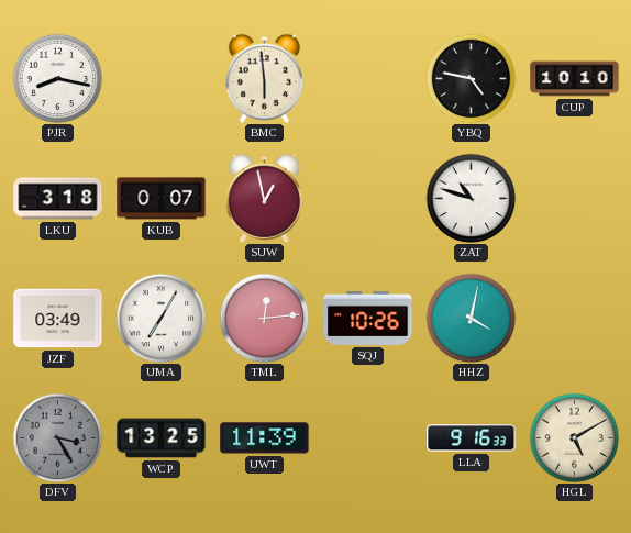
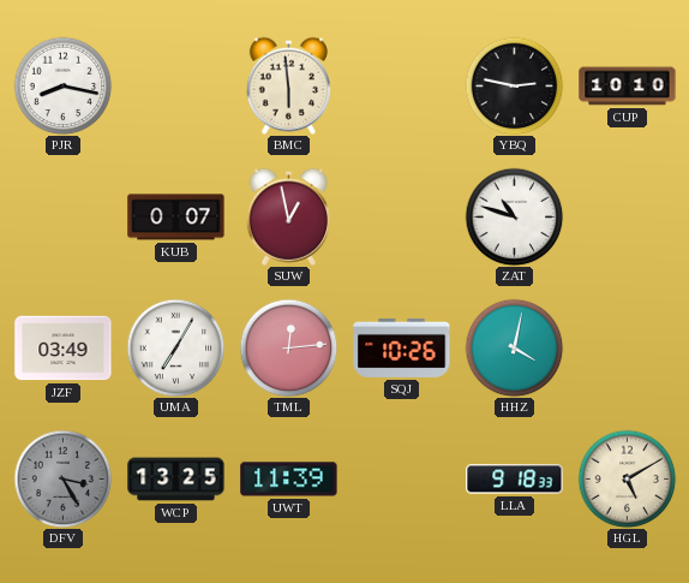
YBQ: 4:47 -> 2:47 (514, 85)
LKU: 3:18 -> none (58, 199)
LLA: 9:16 -> 9:18 (515, 480)
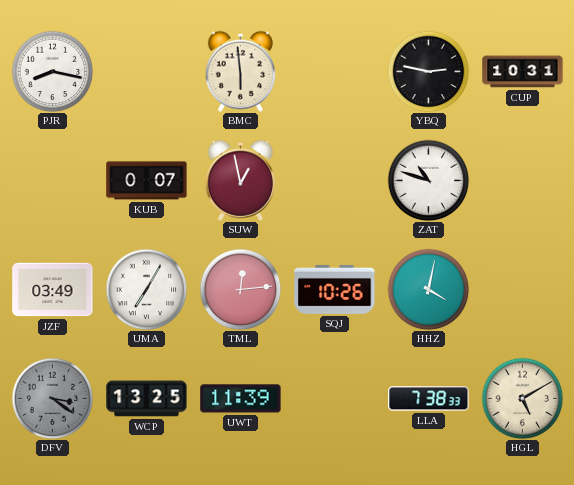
CUP: 10:10 -> 10:31 (523, 72)
DFV: 3:25 -> 3:21 (52, 398)
LLA: 9:18 -> 7:38 (429, 399)
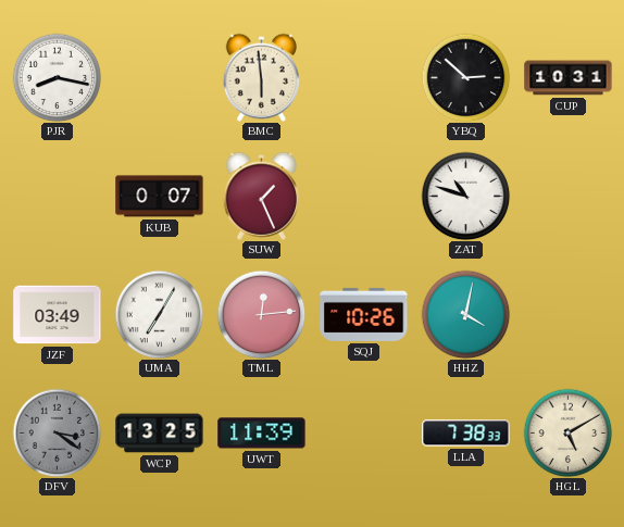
YBQ: 2:47 -> 2:52 (465, 77)
SUW: 12:58 -> 1:26 (261, 196)
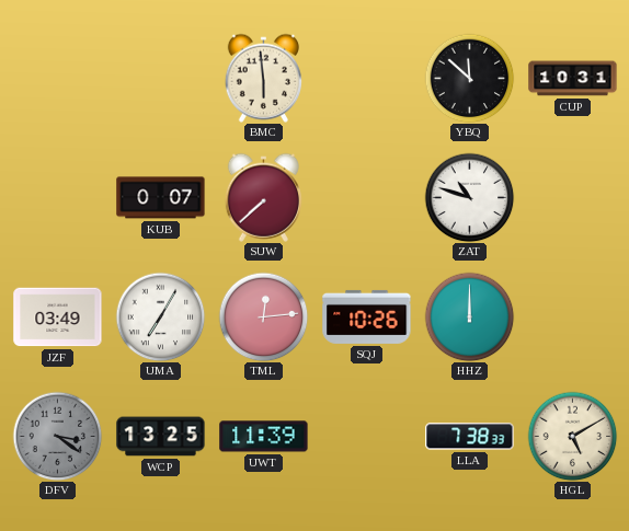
PJR: 8:17 -> none (57, 77)
YBQ: 2:52 -> 11:52 (469, 78)
SUW: 1:26 -> 7:38 (263, 197)
HHZ: 4:02 -> 12:00 (469, 316)
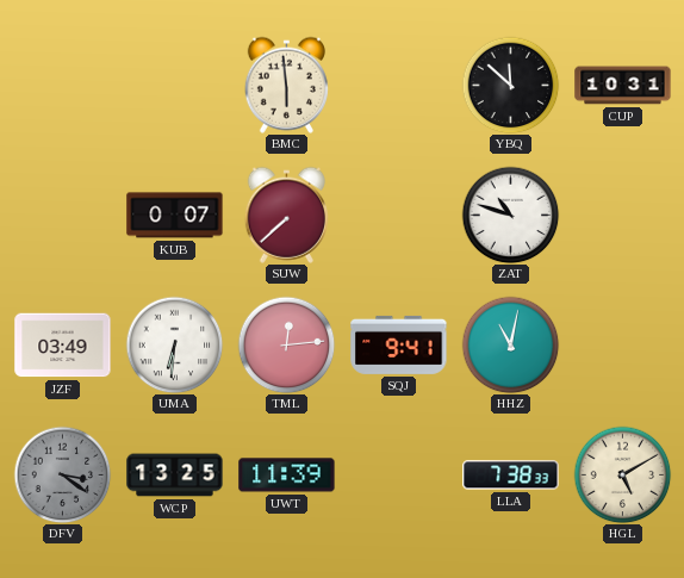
UMA: 7:05 -> 6:31 (174, 344)
SQJ: 10:26 -> 9:41 (399, 344)
HHZ: 12:00 -> 11:02 (510, 344)
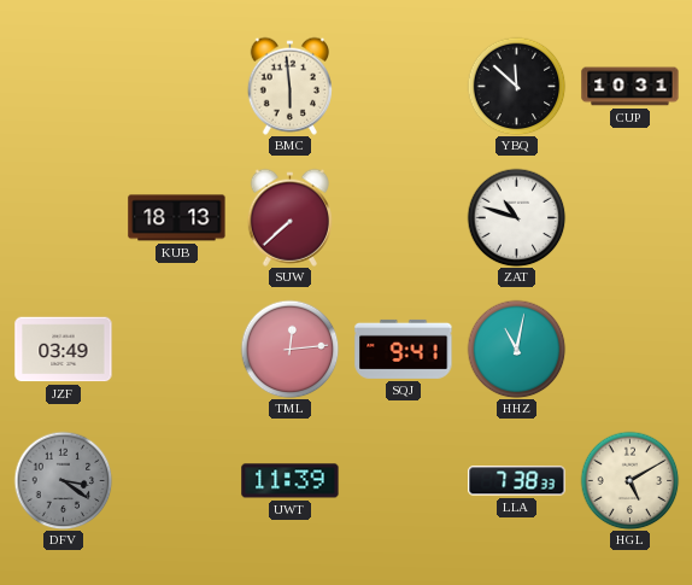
KUB: 0:07 -> 18:13 (177, 218)
UMA: 6:31 -> none (174, 344)
WCP: 13:25 -> none (175, 476)
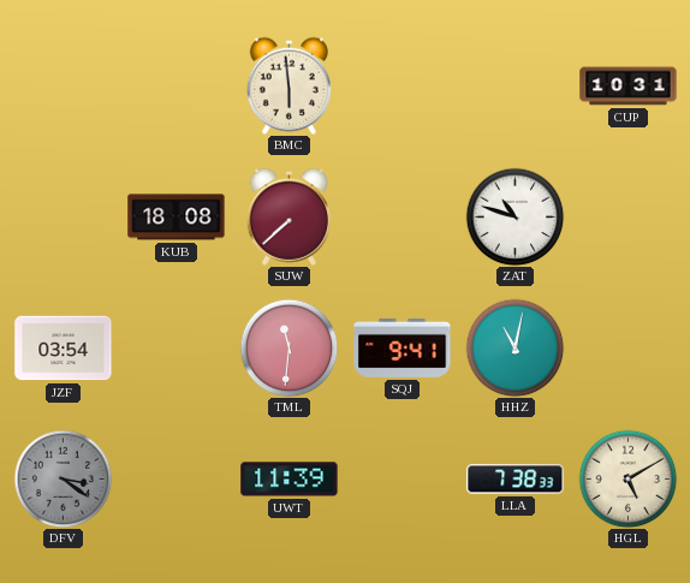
YBQ: 11:52 -> none (516, 86)
KUB: 18:13 -> 18:08 (177, 218)
JZF: 03:49 -> 03:54 (64, 349)
TML: 12:14 -> 11:31 (289, 347)
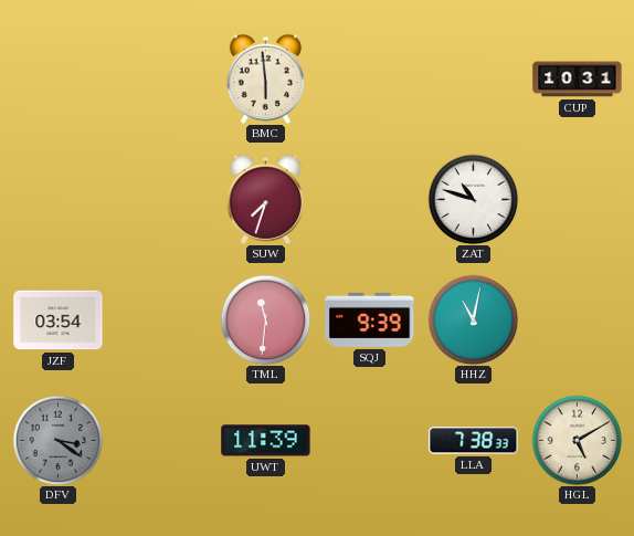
KUB: 18:08 -> none (177, 218)
SUW: 7:38 -> 7:33 (265, 199)
SQJ: 9:41 -> 9:39 (370, 319)
